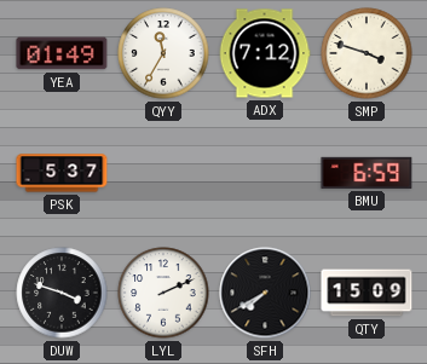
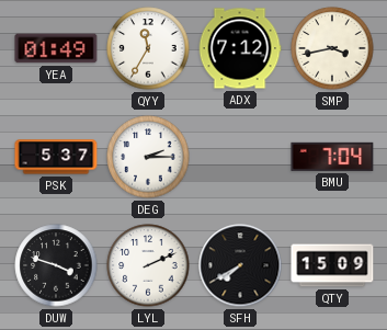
SMP: 3:48 -> 3:43 (332, 48)
DEG: none -> 2:15 (148, 157)
BMU: 6:59 -> 7:04 (332, 157)
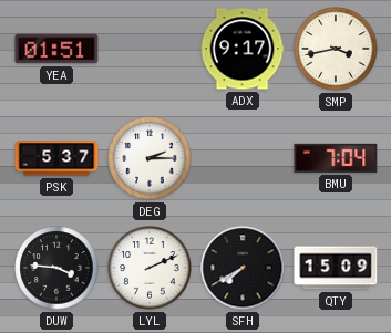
YEA: 01:49 -> 01:51 (56, 49)
QYY: 11:35 -> none (148, 48)
ADX: 7:12 -> 9:17 (243, 49)
DUW: 3:48 -> 3:46 (56, 268)
